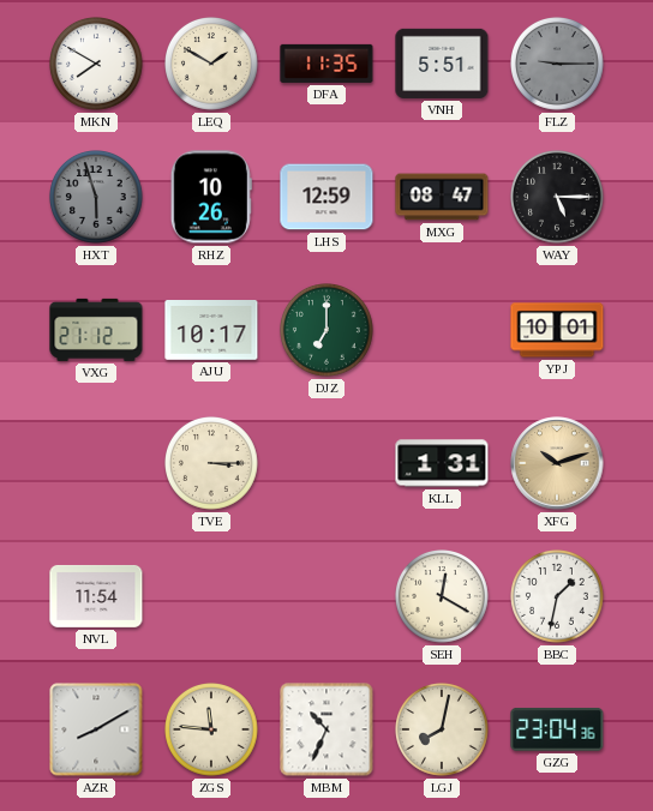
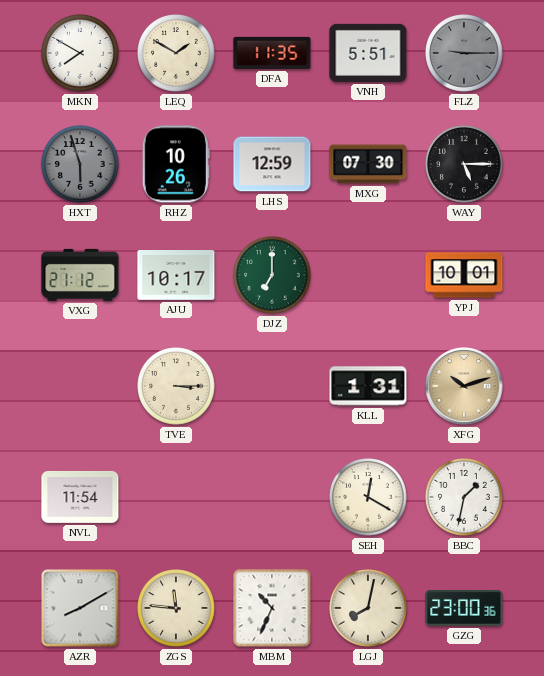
MXG: 08:47 -> 07:30 (368, 164)
GZG: 23:04 -> 23:00 (464, 608)
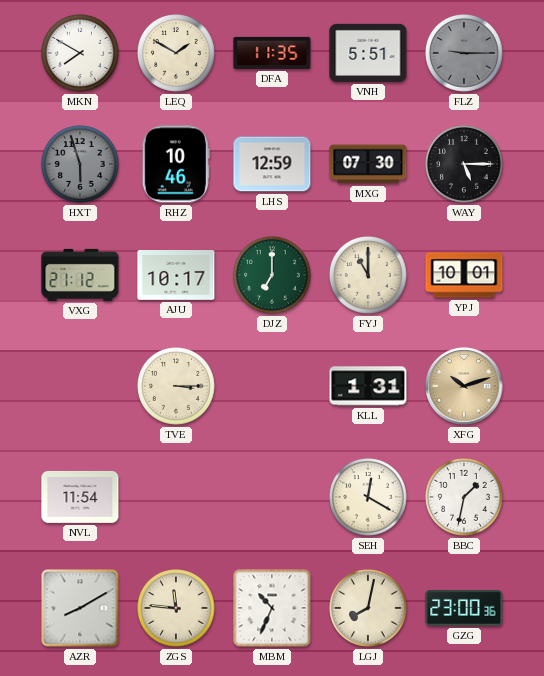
RHZ: 10:26 -> 10:46 (176, 164)
FYJ: none -> 11:00 (369, 276)
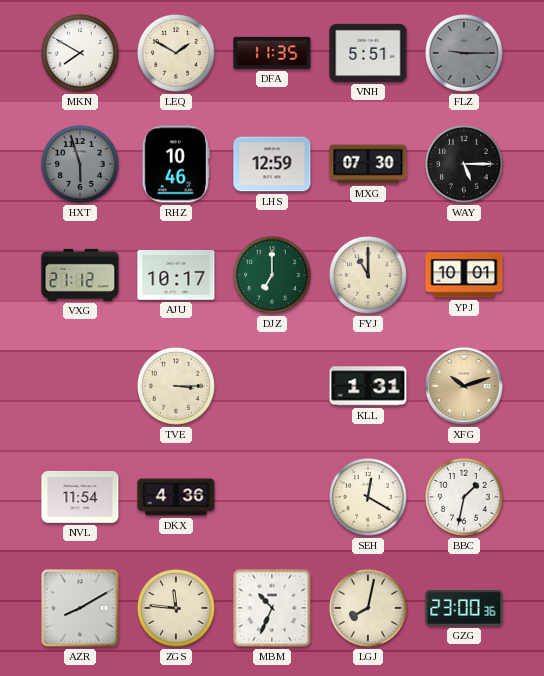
DKX: none -> 4:36 (176, 497)
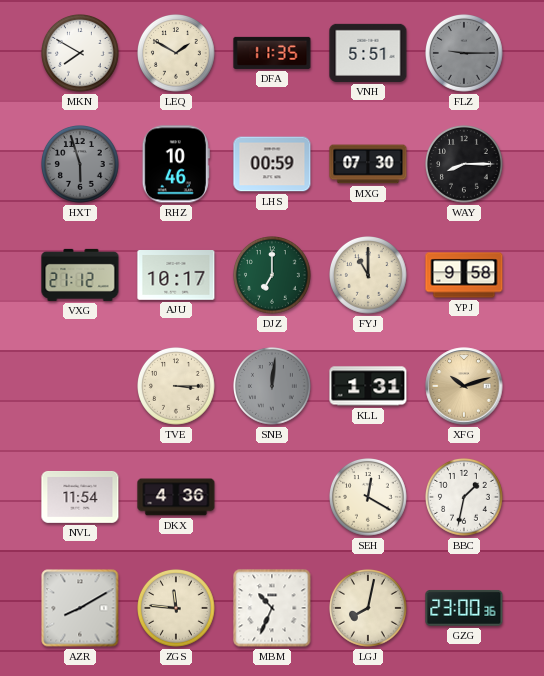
LHS: 12:59 -> 00:59 (272, 164)
WAY: 5:15 -> 8:15 (465, 165)
YPJ: 10:01 -> 9:58 (464, 275)
SNB: none -> 12:01 (273, 387)
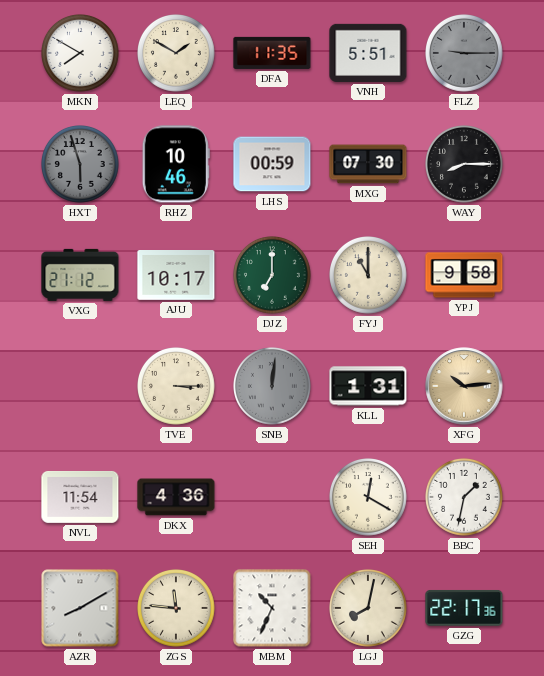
XFG: 10:12 -> 10:14 (464, 386)
GZG: 23:00 -> 22:17 (464, 608)
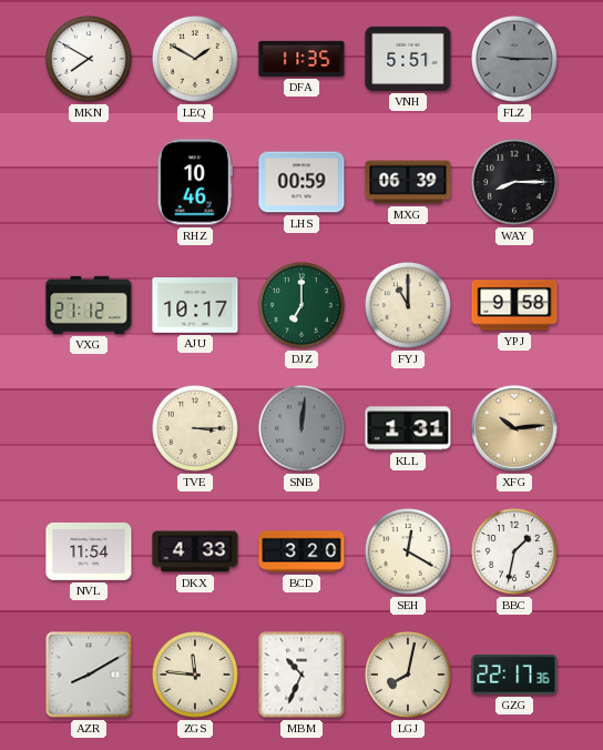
HXT: 5:57 -> none (81, 165)
MXG: 07:30 -> 06:39 (408, 182)
DKX: 4:36 -> 4:33 (195, 551)
BCD: none -> 3:20 (301, 551)
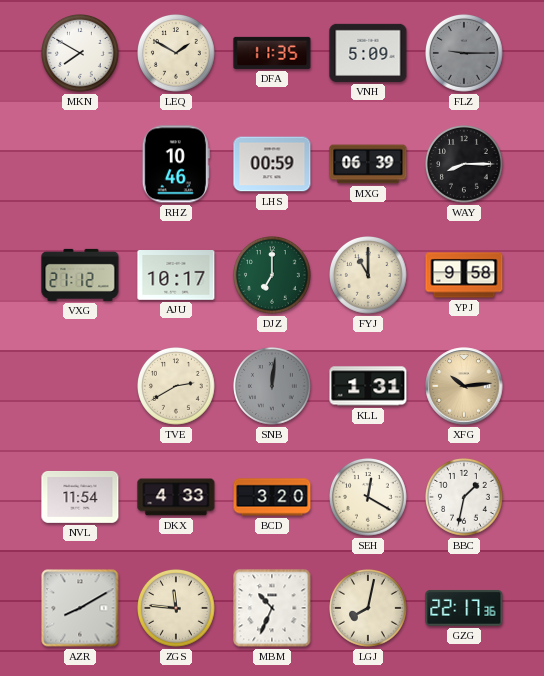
VNH: 5:51 -> 5:09 (368, 53)
TVE: 3:15 -> 2:40 (177, 387)
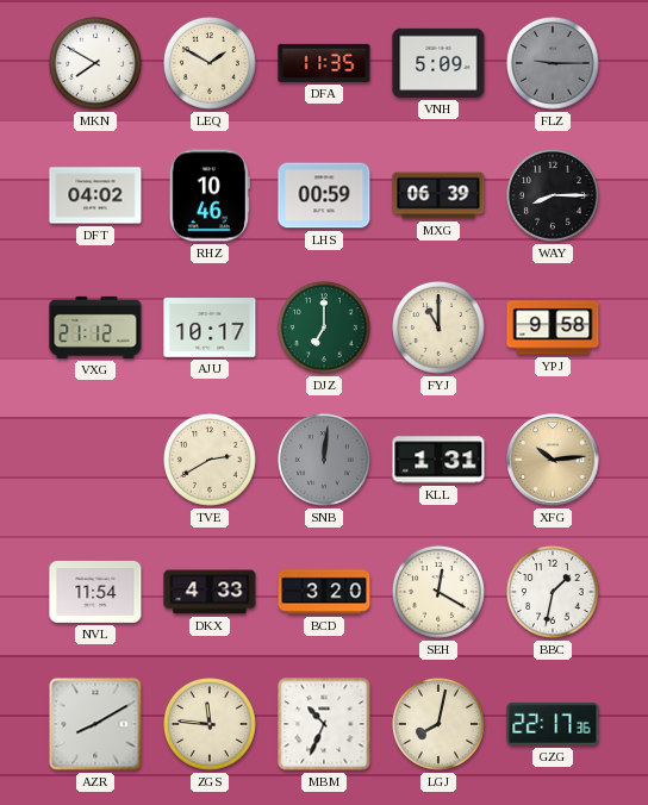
DFT: none -> 04:02 (95, 195)
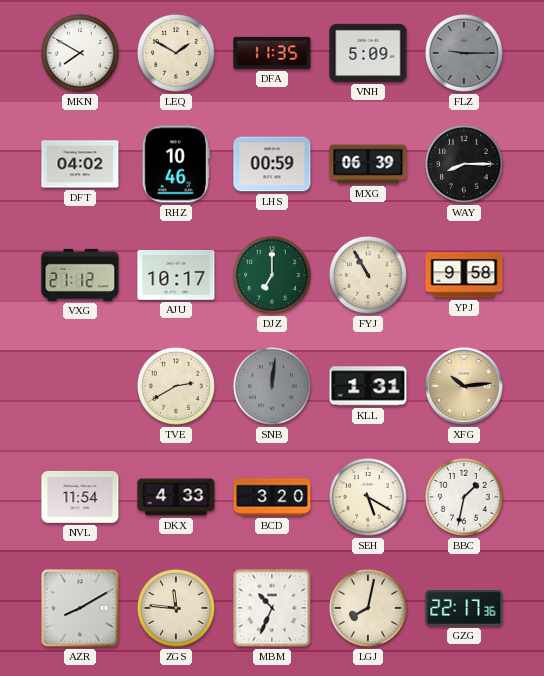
FYJ: 11:00 -> 10:55 (369, 276)
SEH: 12:20 -> 5:20 (369, 498)
